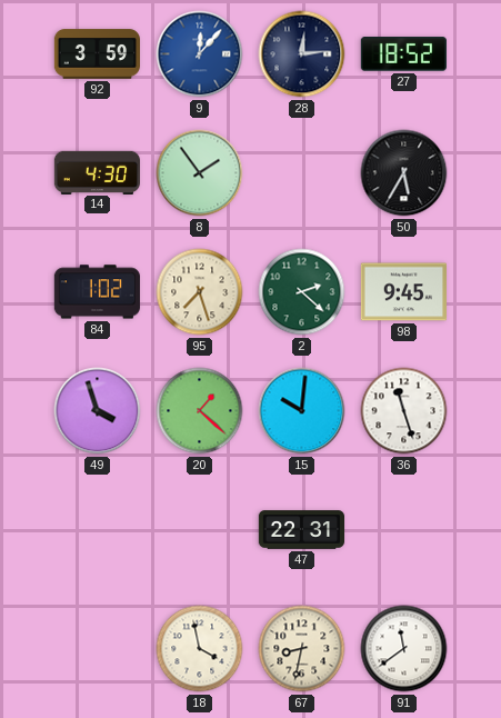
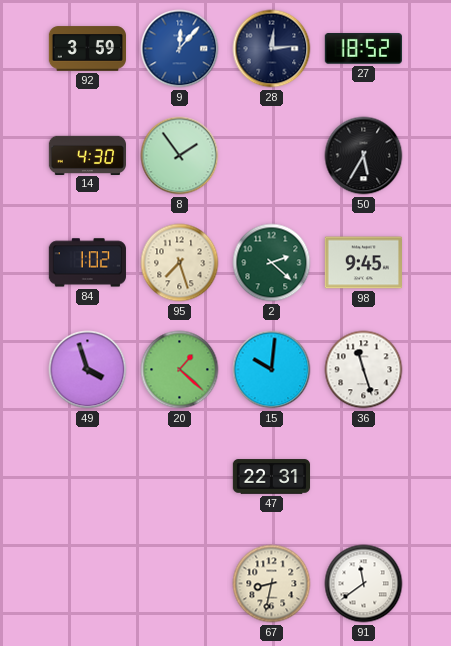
18: 3:58 -> none (200, 649)
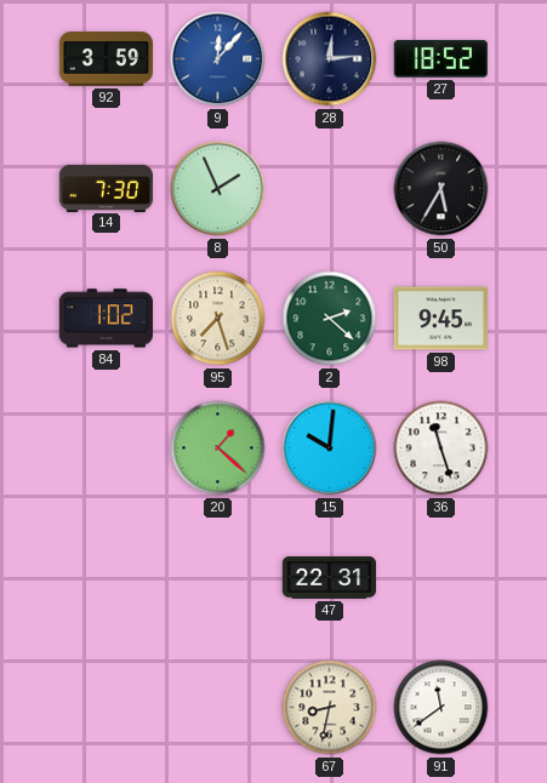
14: 4:30 -> 7:30 (106, 188)
8: 1:54 -> 1:56 (218, 189)
49: 3:57 -> none (88, 370)
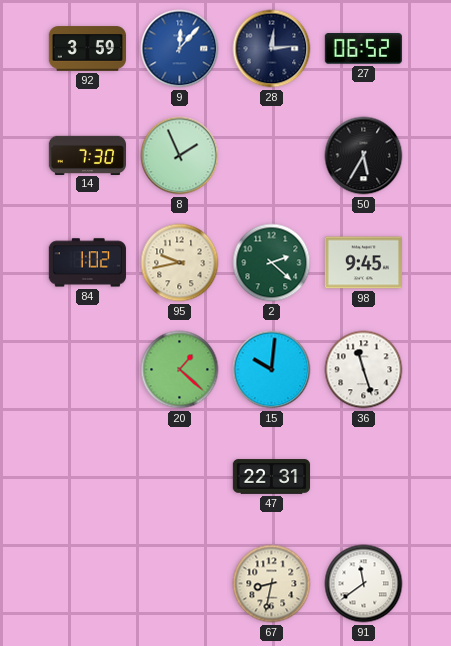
27: 18:52 -> 06:52 (363, 49)
95: 7:27 -> 9:43 (180, 263)
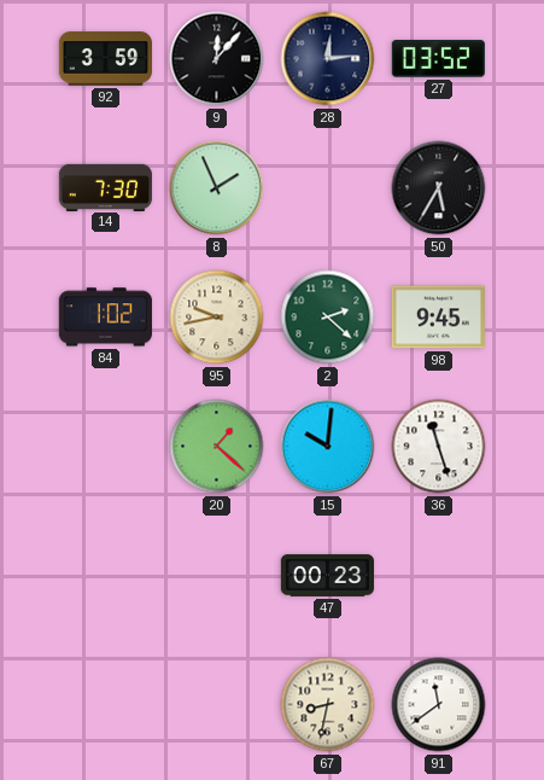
9 dial: blue -> black (217, 59)
27: 06:52 -> 03:52 (438, 59)
47: 22:31 -> 00:23 (328, 576)
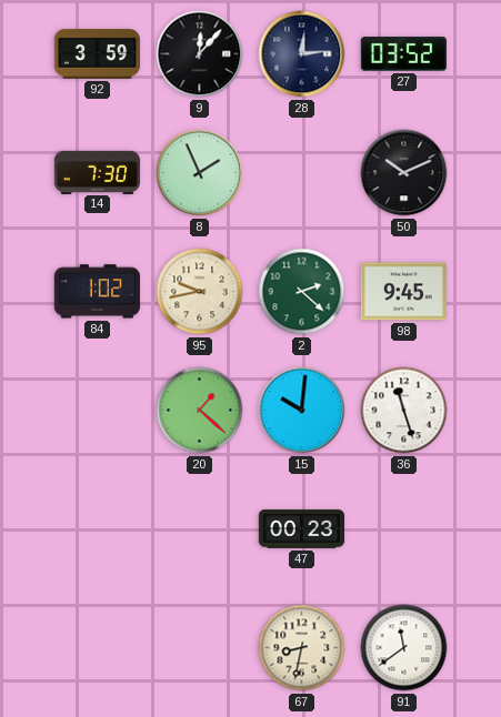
50: 5:35 -> 10:11 (404, 173)
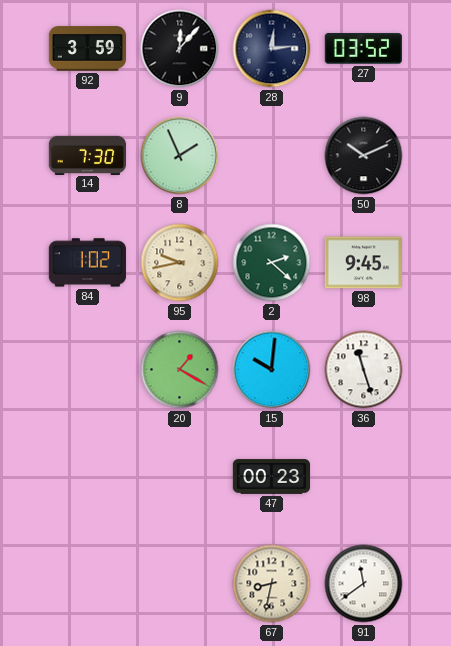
20: 1:22 -> 1:20 (180, 370)
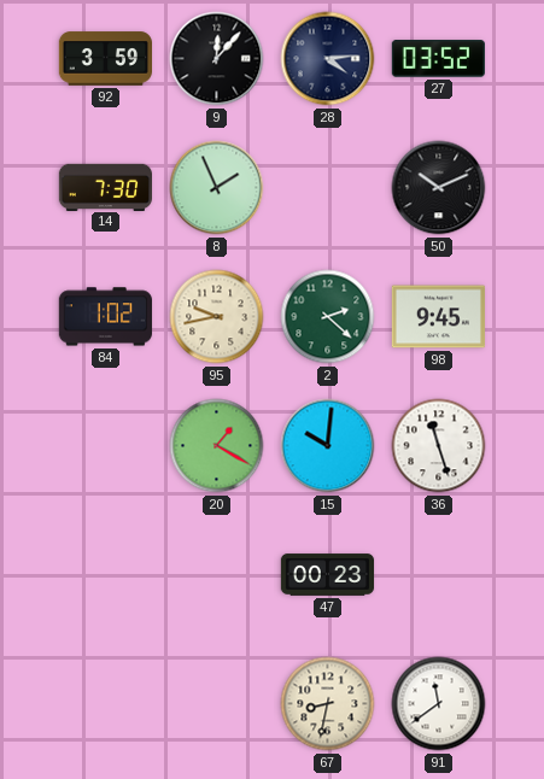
28: 12:14 -> 4:14 (328, 59)
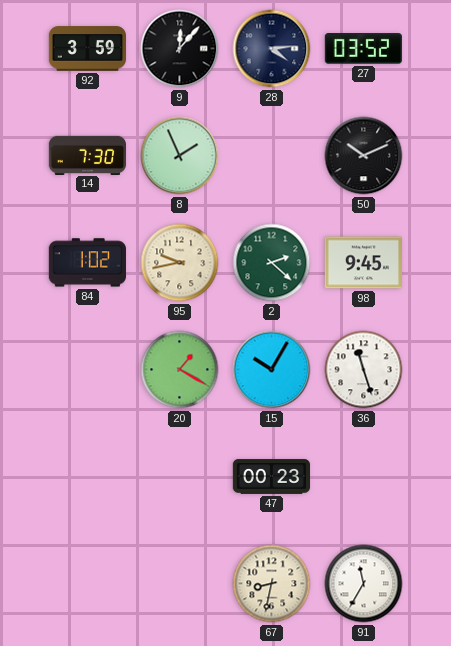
15: 10:01 -> 10:05 (272, 370)
91: 11:39 -> 11:35 (364, 584)
